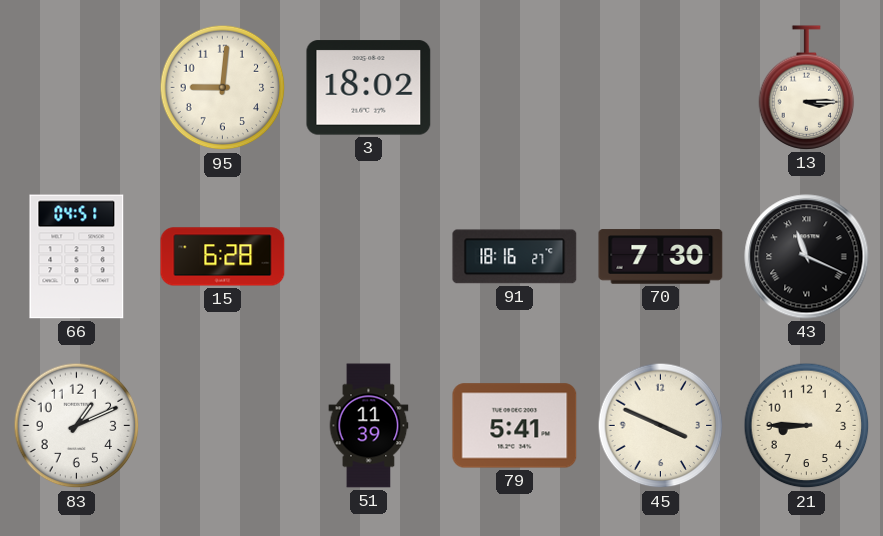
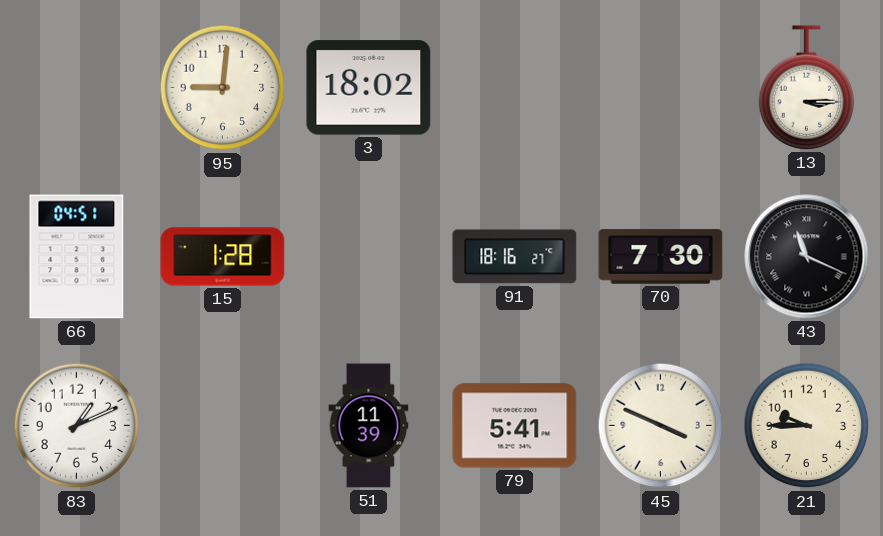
15: 6:28 -> 1:28 (223, 257)
21: 8:45 -> 9:45 (807, 426)
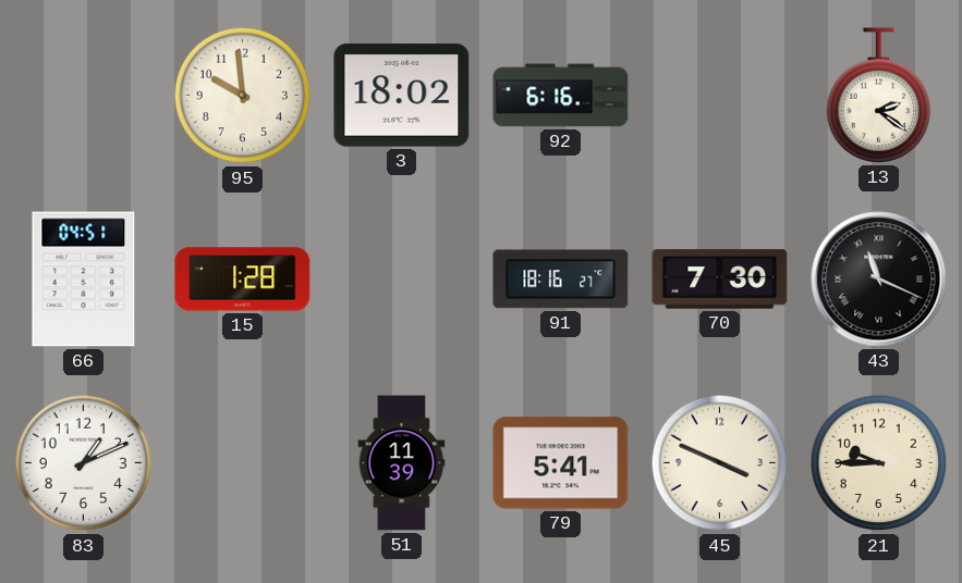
95: 9:01 -> 9:59 (243, 96)
92: none -> 6:16 (561, 96)
13: 3:15 -> 2:21 (879, 96)
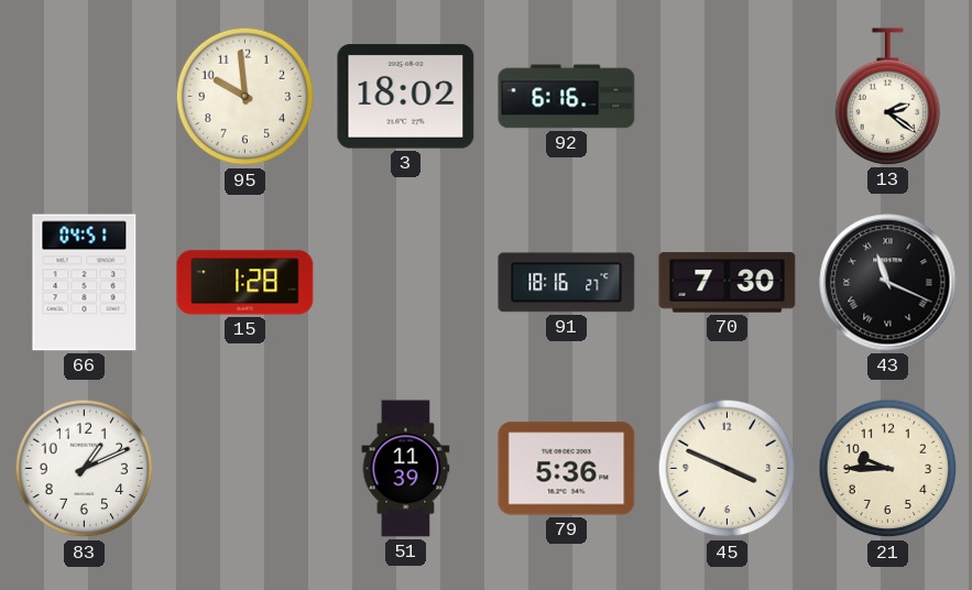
79: 5:41 -> 5:36 (567, 469)
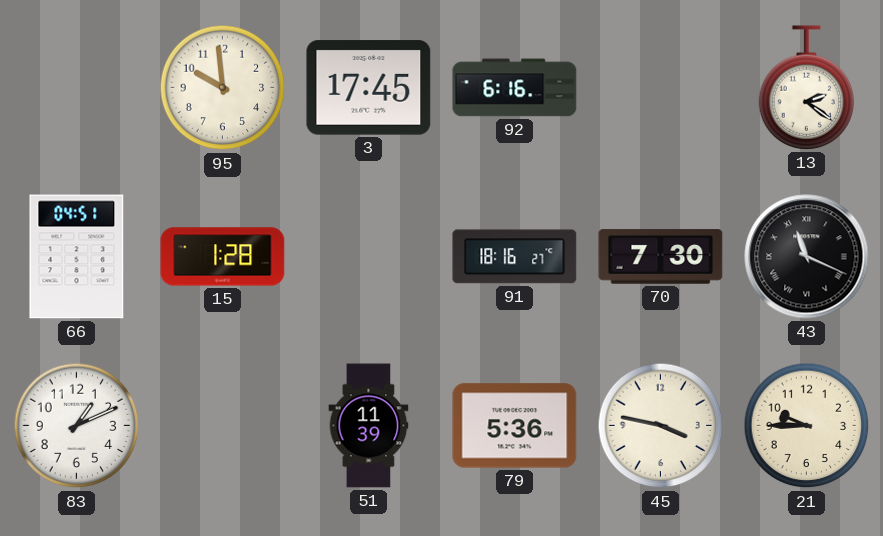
3: 18:02 -> 17:45 (369, 88)
45: 3:49 -> 3:47 (661, 426)
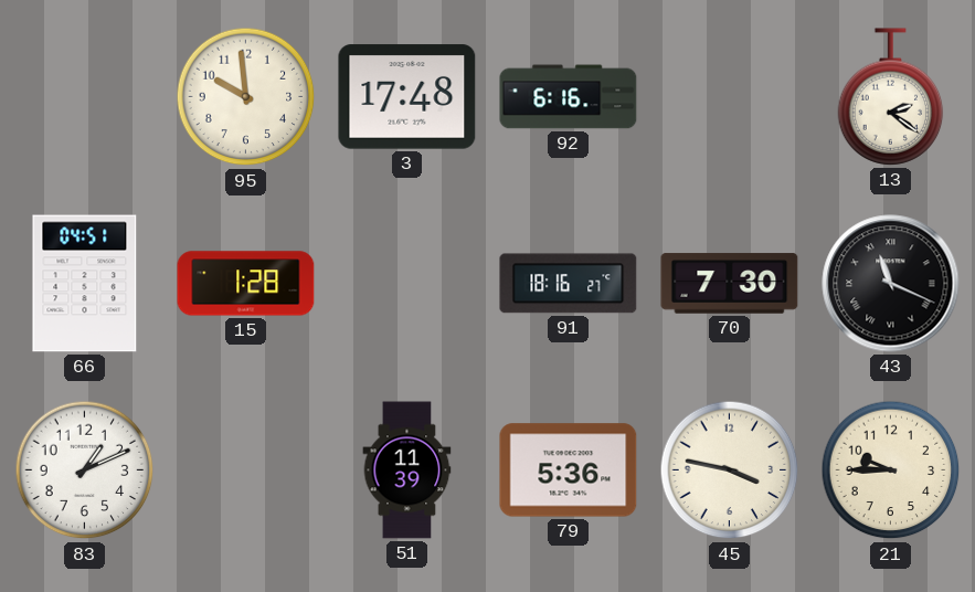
3: 17:45 -> 17:48 (407, 97)
